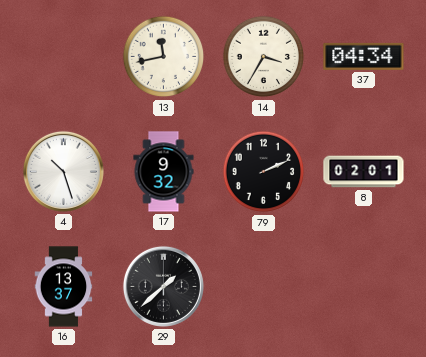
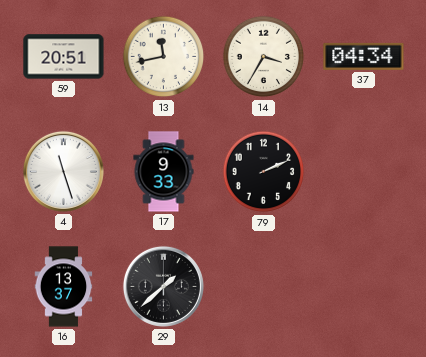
59: none -> 20:51 (64, 57)
4: 10:27 -> 11:27 (63, 171)
17: 9:32 -> 9:33 (164, 172)
8: 02:01 -> none (364, 172)
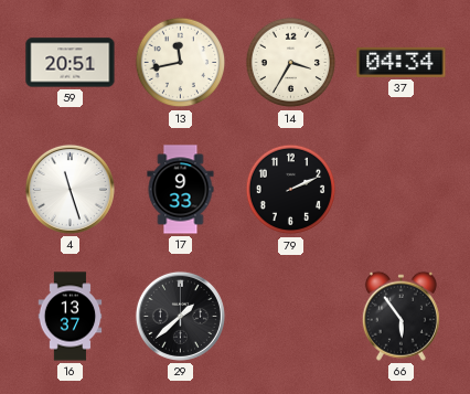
66: none -> 5:54 (400, 316)
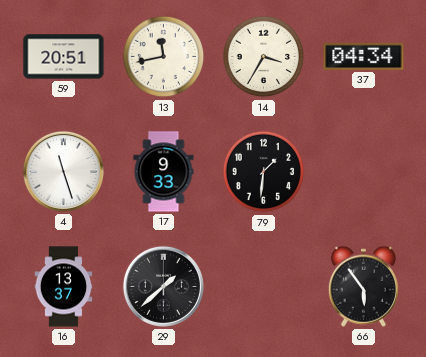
79: 2:11 -> 1:31 (264, 172)
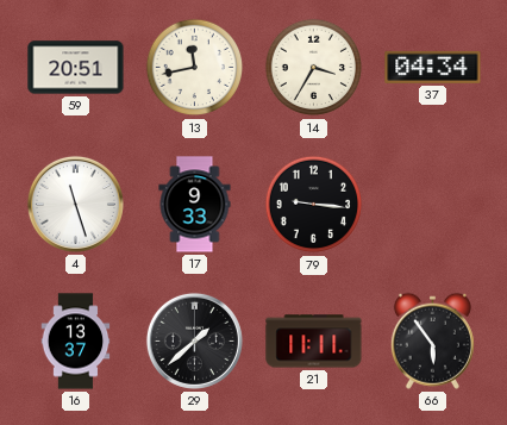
79: 1:31 -> 9:16 (314, 205)
21: none -> 11:11 (314, 342)
